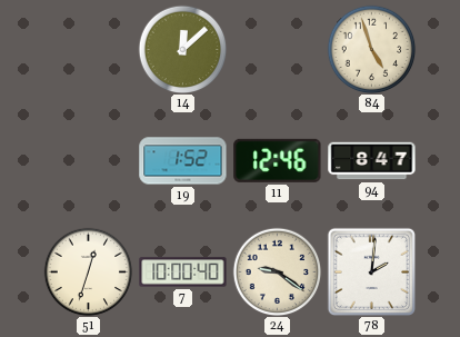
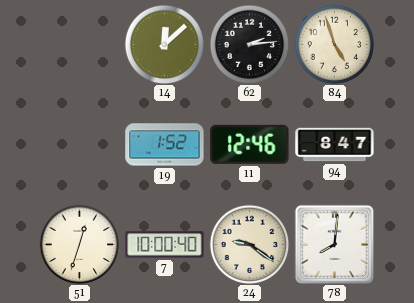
62: none -> 2:14 (249, 44)
78: 2:01 -> 8:01 (334, 244)
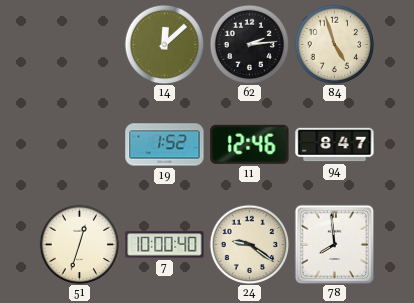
78: 8:01 -> 7:59 (334, 244)
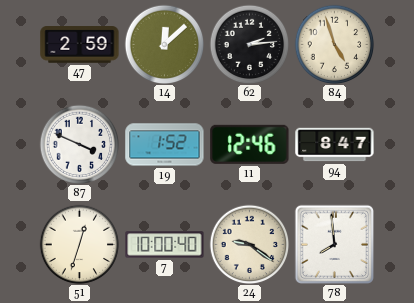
47: none -> 2:59 (80, 45)
87: none -> 3:49 (79, 144)
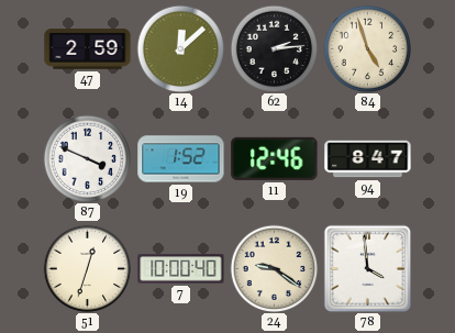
78: 7:59 -> 3:59 (367, 268)
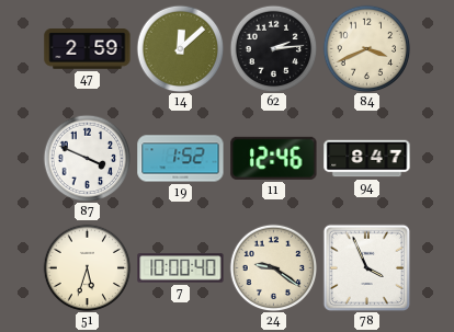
84: 4:57 -> 3:41 (366, 48)
51: 12:33 -> 5:33 (87, 267)
78: 3:59 -> 3:56 (366, 267)
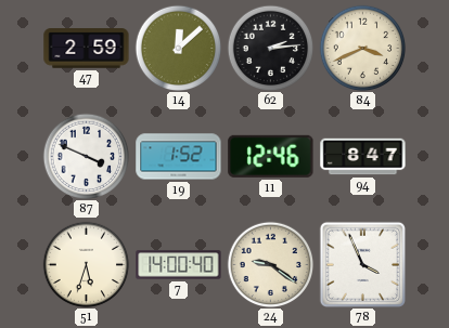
7: 10:00 -> 14:00 (179, 265)
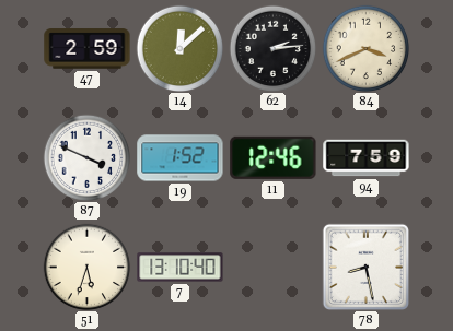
94: 8:47 -> 7:59 (367, 158)
7: 14:00 -> 13:10 (181, 268)
24: 9:21 -> none (270, 264)
78: 3:56 -> 8:28 (365, 267)
